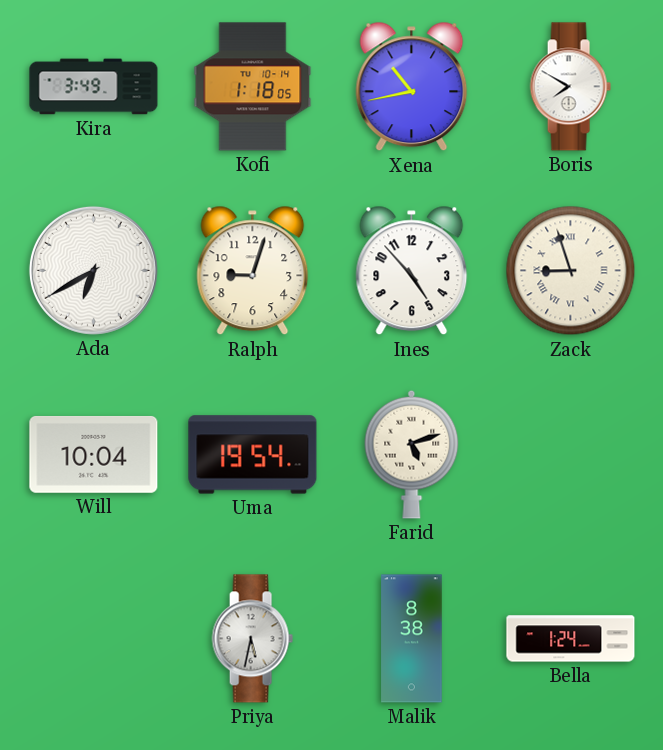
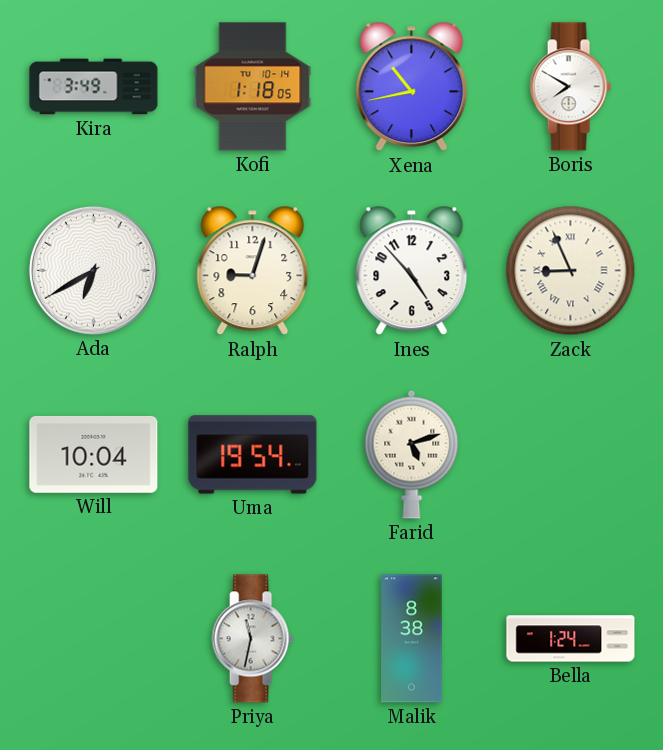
Zack: 8:57 -> 8:56 (571, 271)
Priya: 5:32 -> 11:32 (252, 639)
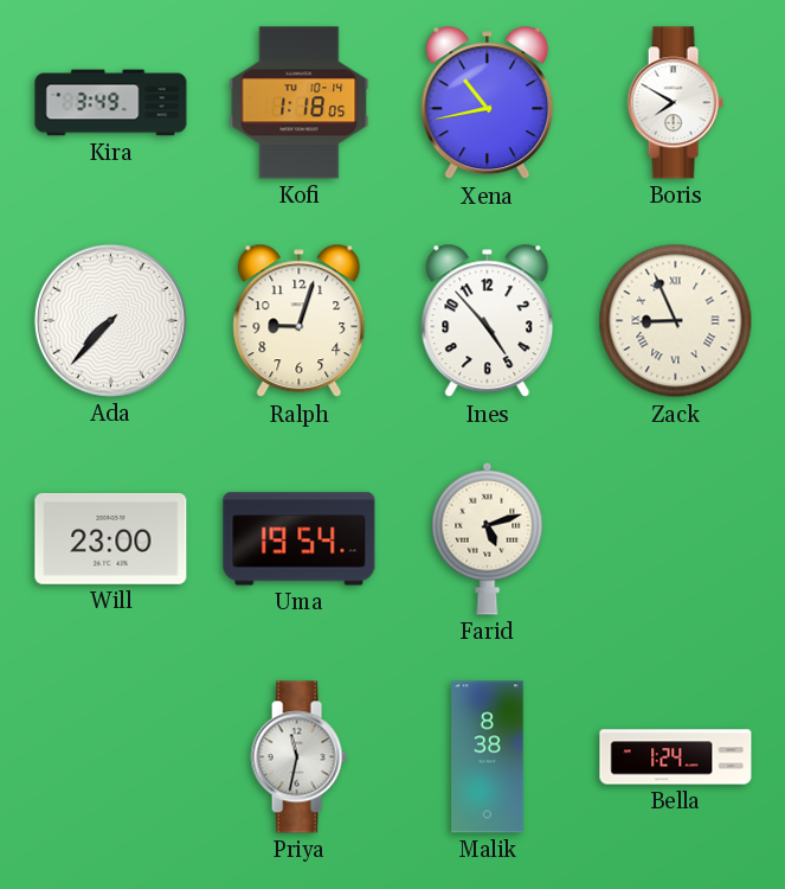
Ada: 6:40 -> 7:37 (110, 320)
Will: 10:04 -> 23:00 (111, 538)
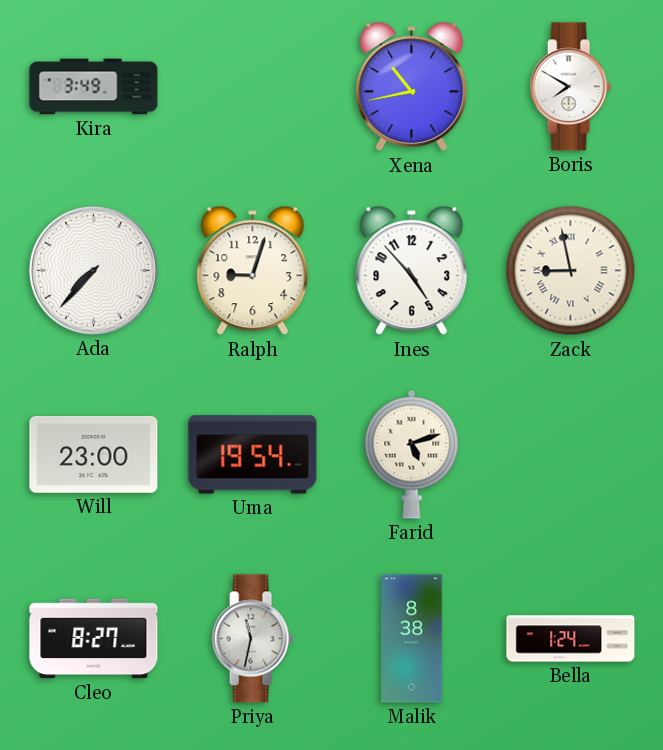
Kofi: 1:18 -> none (300, 103)
Zack: 8:56 -> 8:58 (571, 271)
Cleo: none -> 8:27 (94, 639)
